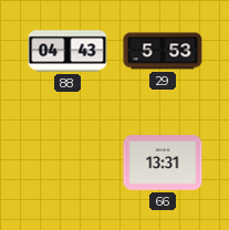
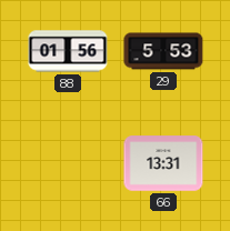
88: 04:43 -> 01:56 (68, 51)
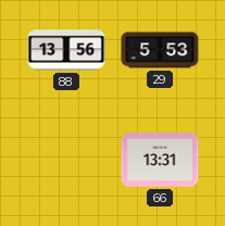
88: 01:56 -> 13:56 (66, 50)
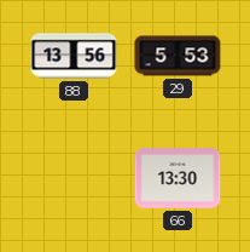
66: 13:31 -> 13:30 (178, 178)
